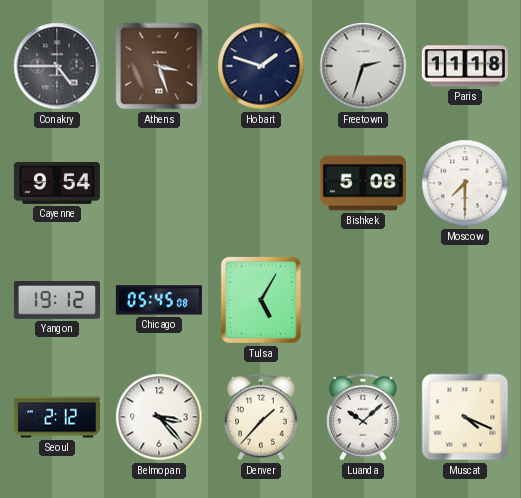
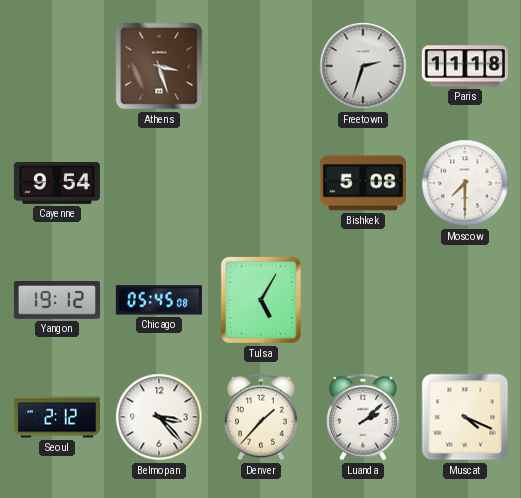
Conakry: 4:45 -> none (57, 66)
Hobart: 1:48 -> none (261, 66)
Luanda: 10:08 -> 2:08 (364, 417)
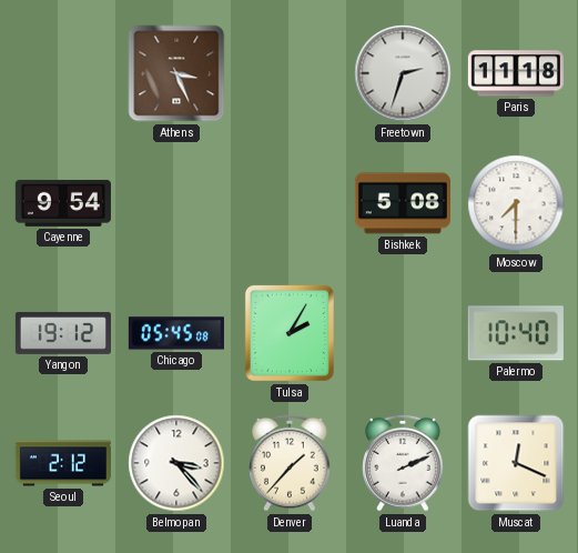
Athens: 3:27 -> 3:26 (176, 73)
Tulsa: 5:05 -> 2:05 (290, 333)
Palermo: none -> 10:40 (516, 333)
Luanda: 2:08 -> 2:11 (404, 463)
Muscat: 4:19 -> 12:19 (516, 463)
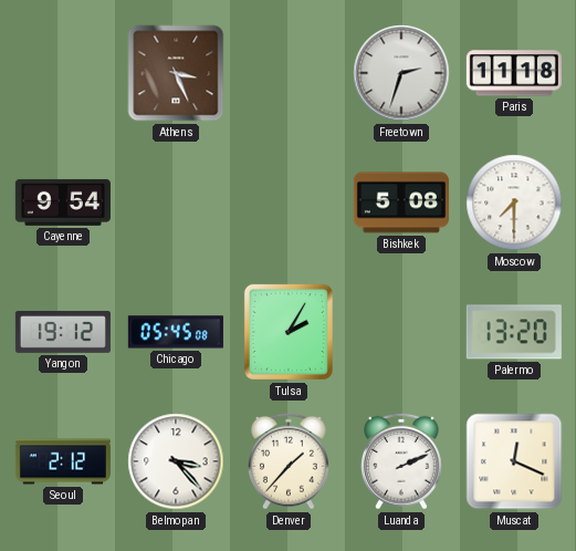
Palermo: 10:40 -> 13:20 (514, 332)
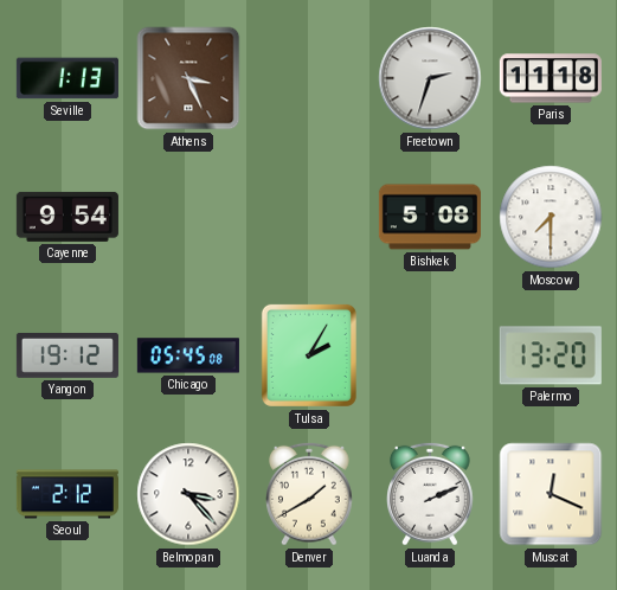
Seville: none -> 1:13 (68, 78)
Denver: 1:37 -> 1:40 (310, 494)
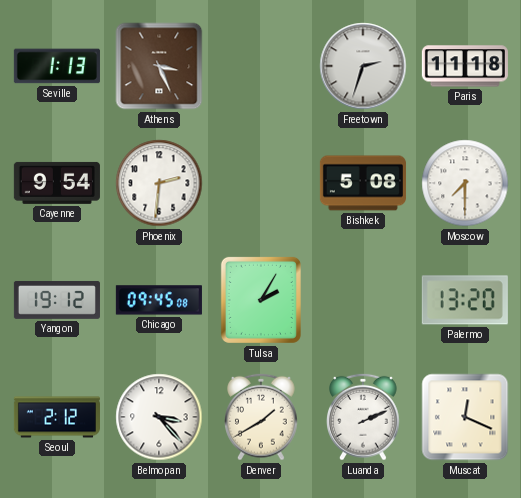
Phoenix: none -> 2:31 (159, 183)
Chicago: 05:45 -> 09:45 (159, 300)
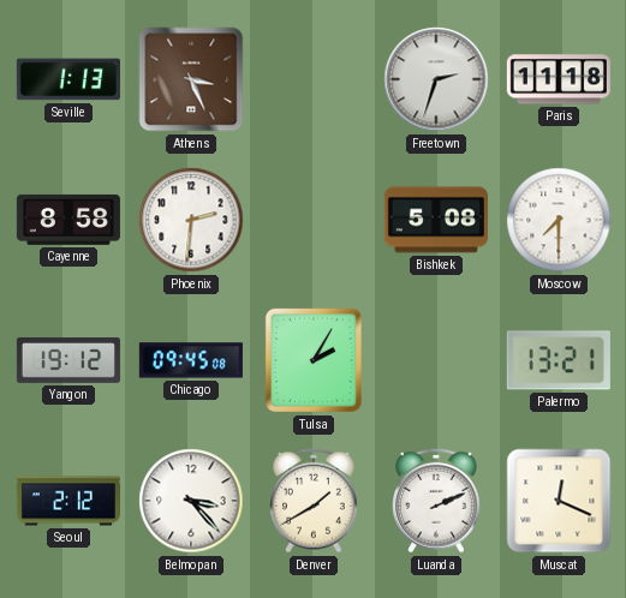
Cayenne: 9:54 -> 8:58 (68, 220)
Palermo: 13:20 -> 13:21 (559, 360)
